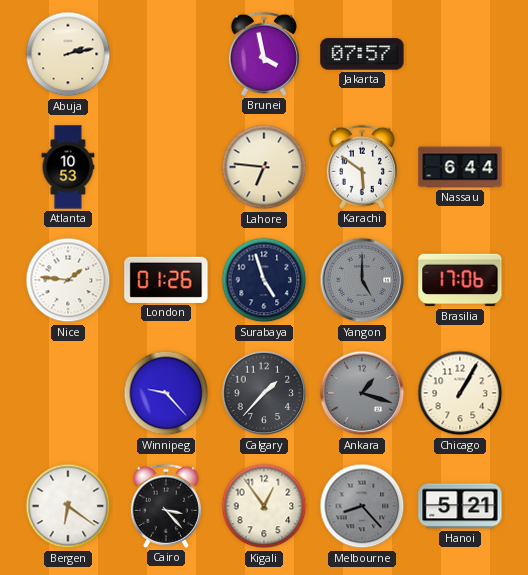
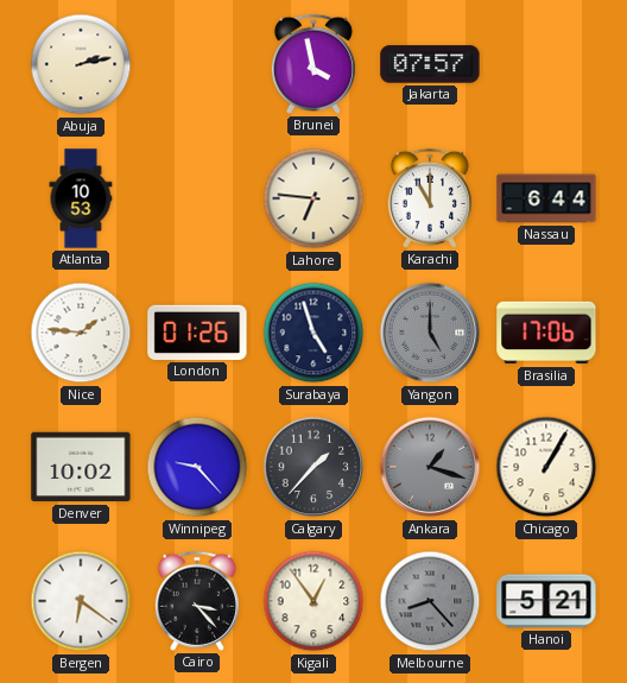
Karachi: 5:51 -> 11:00 (430, 198)
Denver: none -> 10:02 (81, 467)
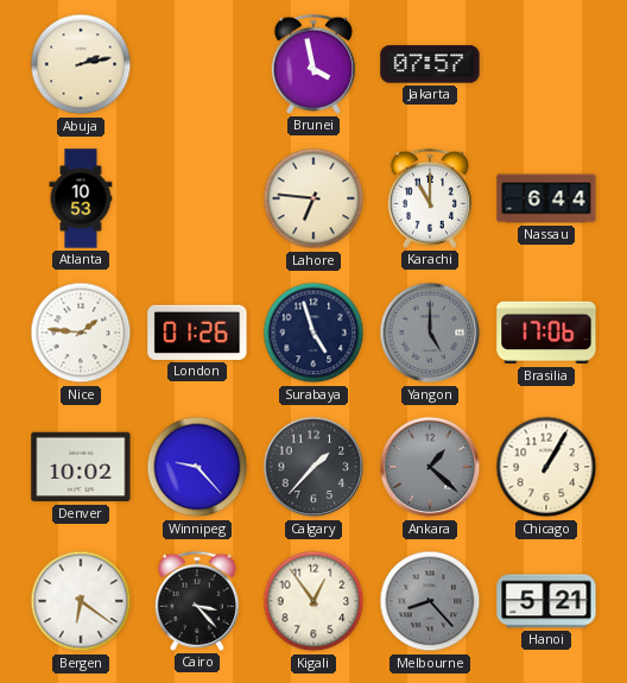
Ankara: 1:18 -> 1:22 (430, 467)
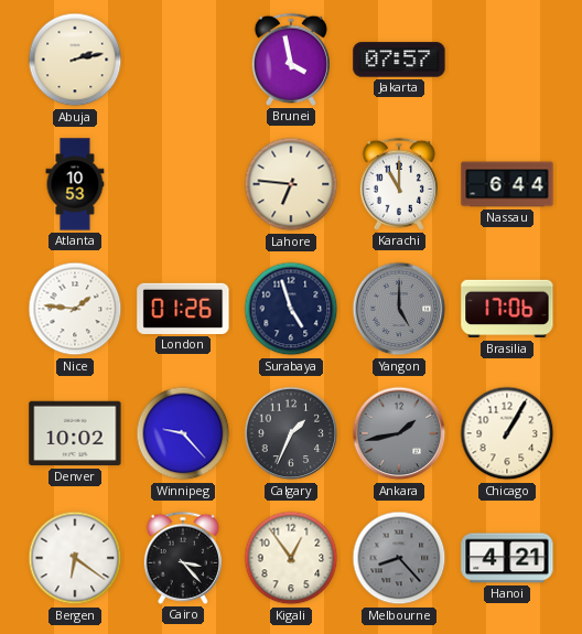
Calgary: 1:37 -> 1:34 (291, 433)
Ankara: 1:22 -> 1:43 (399, 433)
Hanoi: 5:21 -> 4:21 (507, 558)
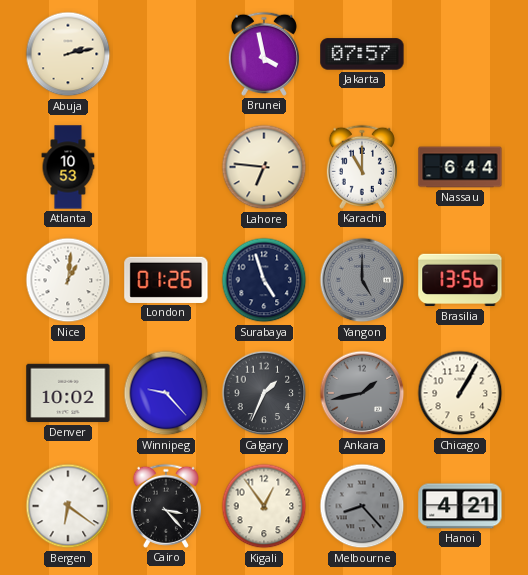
Nice: 1:46 -> 1:01 (68, 280)
Brasilia: 17:06 -> 13:56 (460, 280)
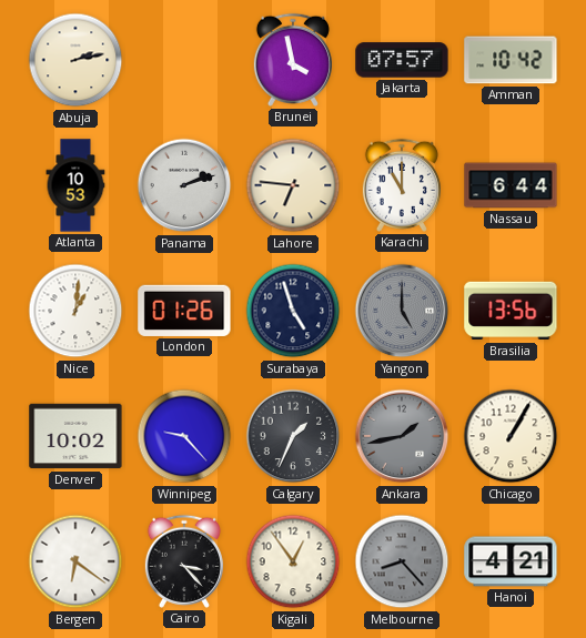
Amman: none -> 10:42 (511, 60)
Panama: none -> 2:12 (184, 185)
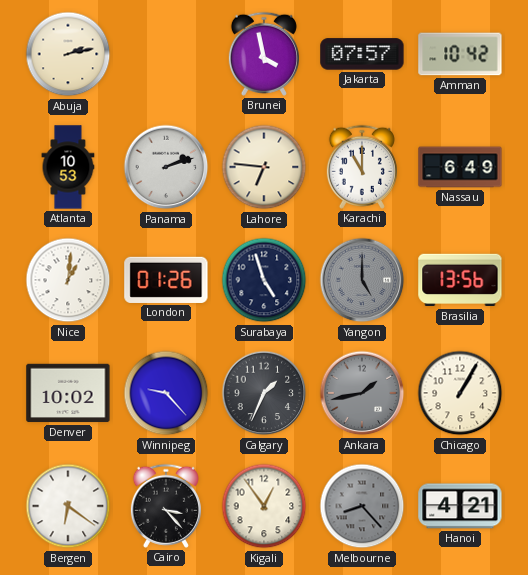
Nassau: 6:44 -> 6:49 (460, 167)
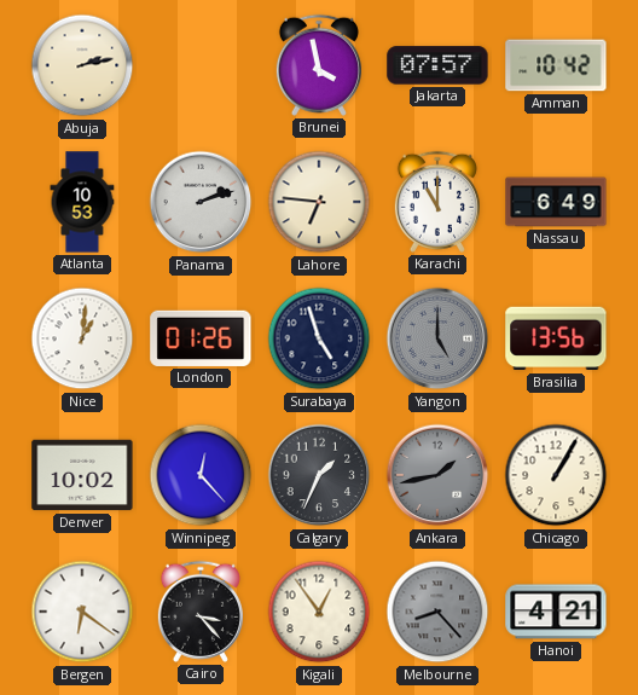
Winnipeg: 9:23 -> 12:23 (201, 475)
